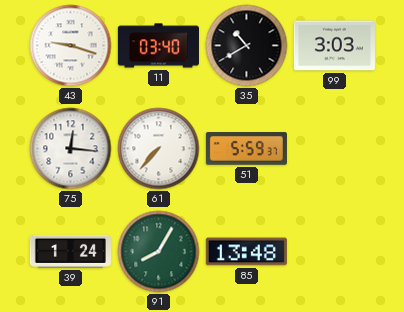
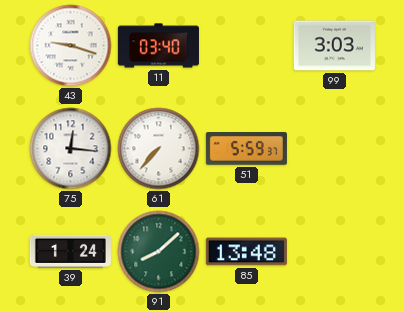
35: 10:40 -> none (247, 46)
91: 8:05 -> 8:08 (159, 252)
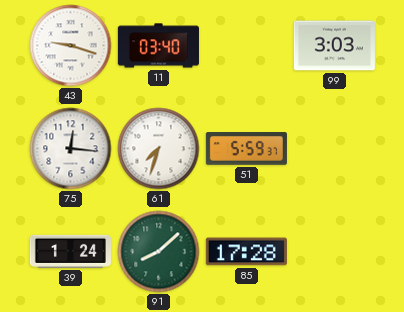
61: 7:37 -> 7:33 (159, 149)
85: 13:48 -> 17:28 (246, 252)
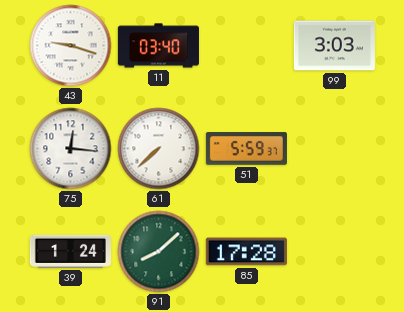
61: 7:33 -> 7:38 (159, 149)
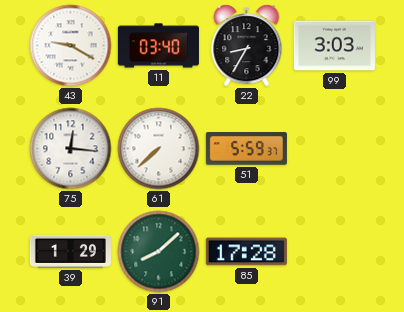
43: 9:18 -> 9:20 (71, 46)
22: none -> 8:35 (247, 46)
39: 1:24 -> 1:29 (70, 251)
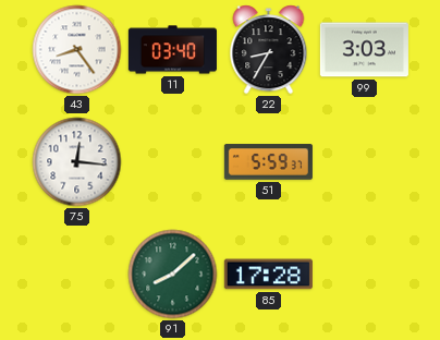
43: 9:20 -> 8:24 (77, 50)
61: 7:38 -> none (159, 149)
39: 1:29 -> none (70, 251)
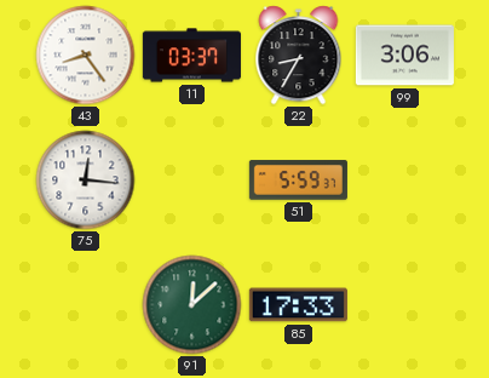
11: 03:40 -> 03:37 (191, 56)
99: 3:03 -> 3:06 (404, 56)
91: 8:08 -> 12:08 (192, 305)
85: 17:28 -> 17:33 (298, 305)
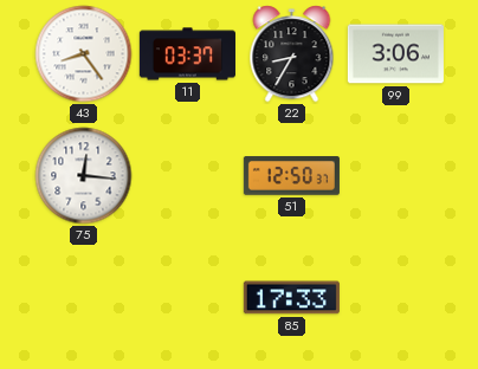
51: 5:59 -> 12:50 (291, 176)
91: 12:08 -> none (192, 305)
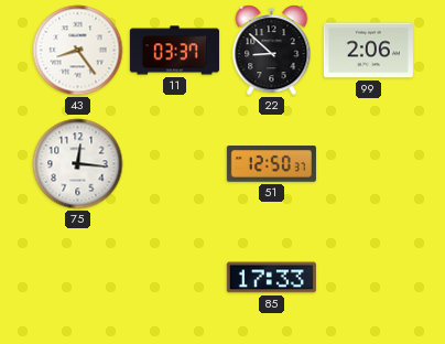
22: 8:35 -> 8:52 (272, 51)
99: 3:06 -> 2:06 (368, 51)
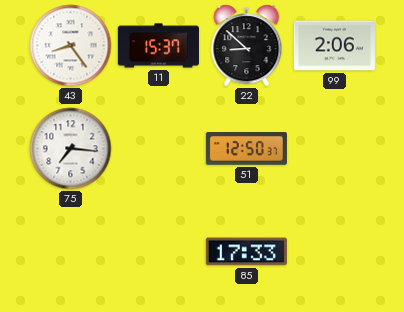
11: 03:37 -> 15:37 (158, 46)
75: 12:16 -> 7:16 (71, 149)
